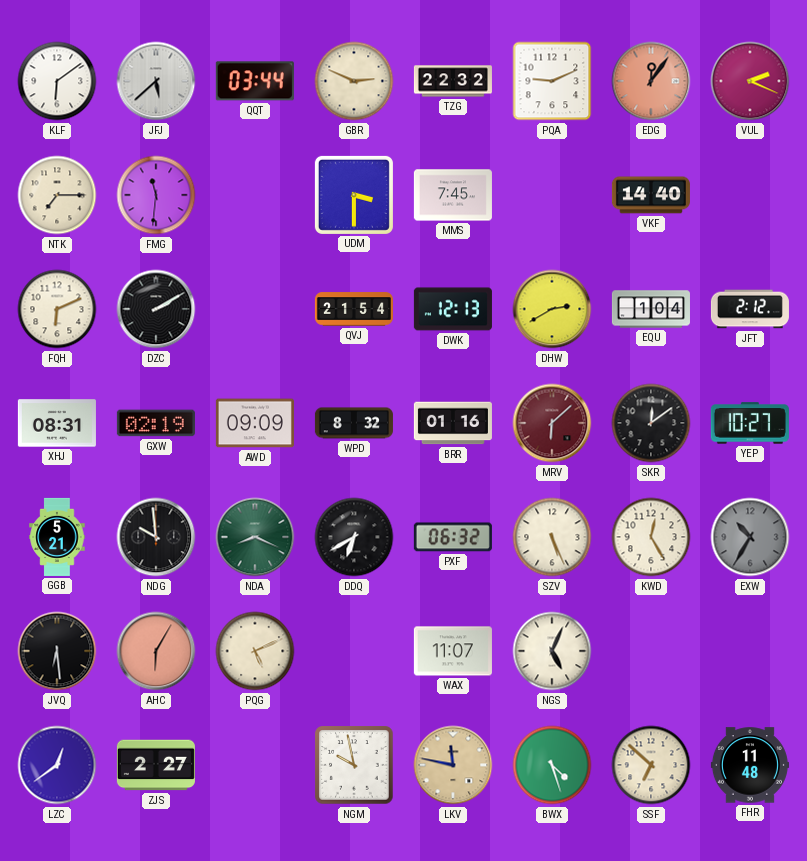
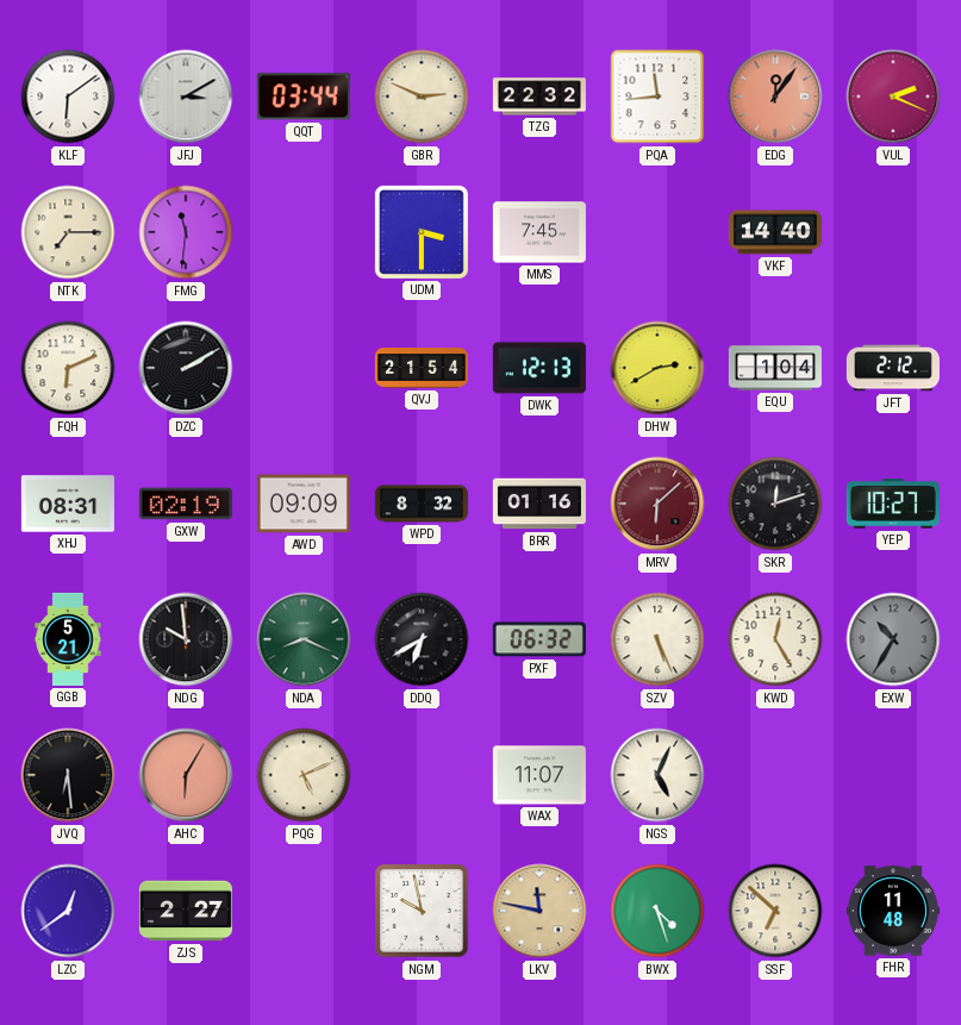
JFJ: 5:38 -> 3:10 (186, 96)
PQA: 9:11 -> 11:44 (657, 96)
SKR: 12:09 -> 12:12 (775, 504)
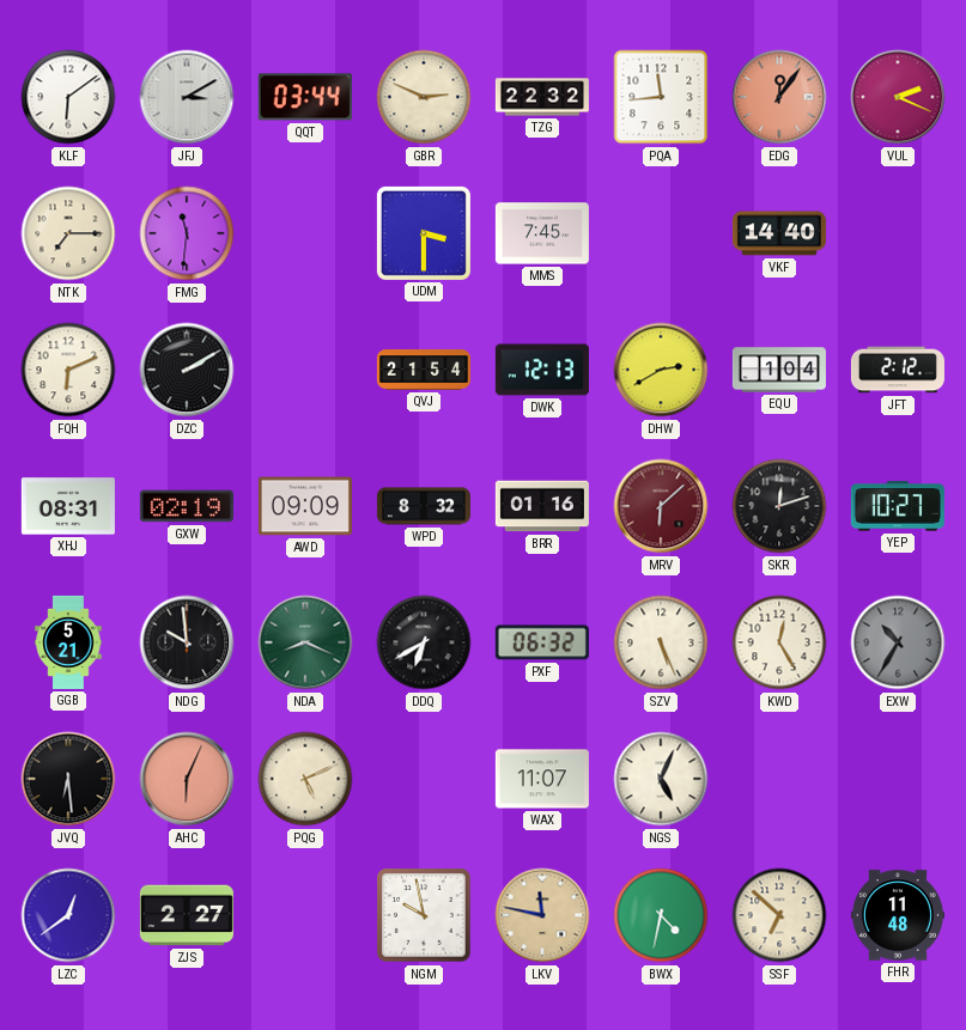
AHC: 6:05 -> 6:04 (187, 779)
BWX: 4:27 -> 4:32 (661, 915)
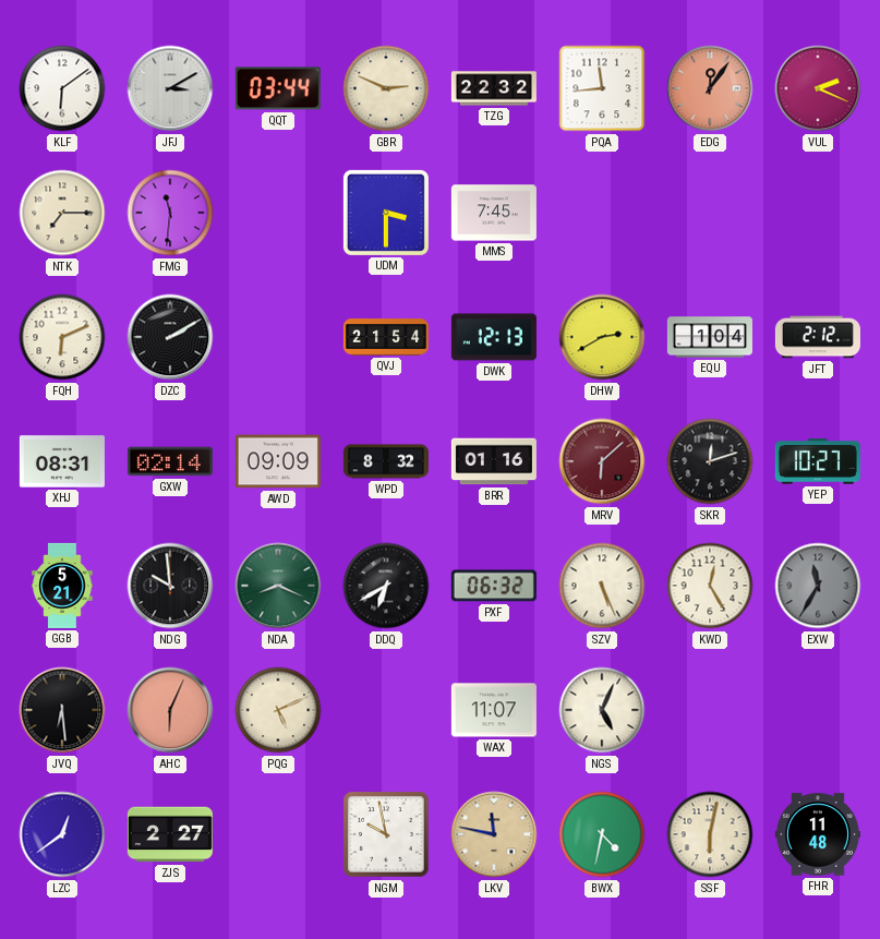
VKF: 14:40 -> none (779, 233)
GXW: 02:19 -> 02:14 (170, 461)
EXW: 10:35 -> 11:35 (818, 586)
SSF: 6:52 -> 6:02 (710, 834)
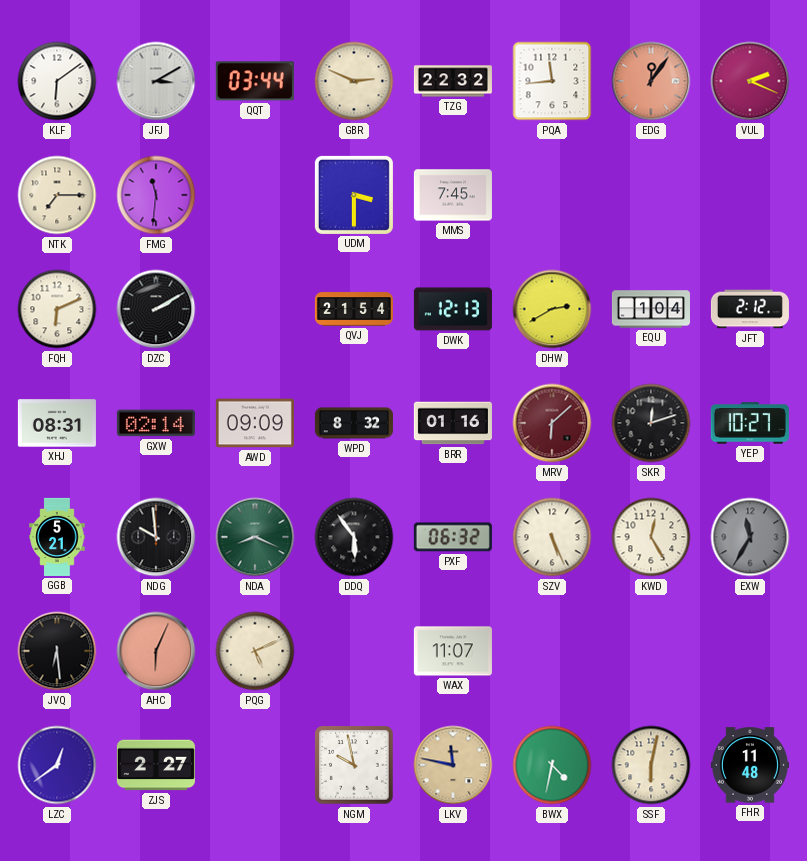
DDQ: 6:40 -> 5:54 (354, 537)
NGS: 5:04 -> none (602, 710)
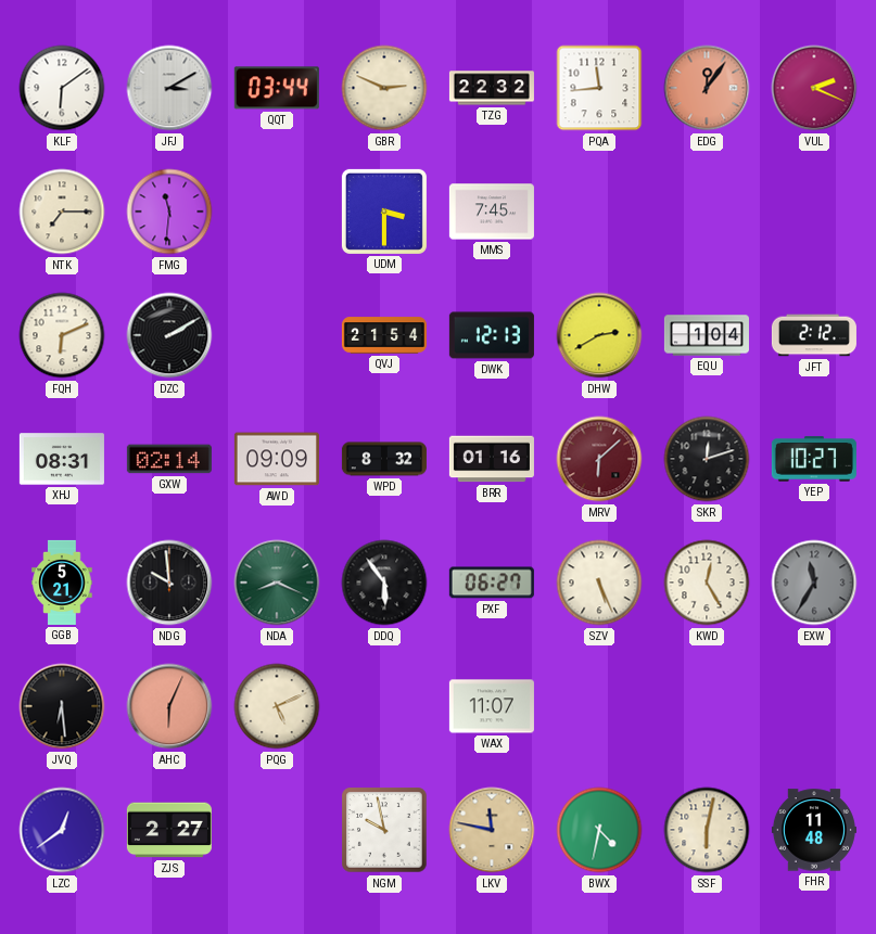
PXF: 06:32 -> 06:27 (492, 583)
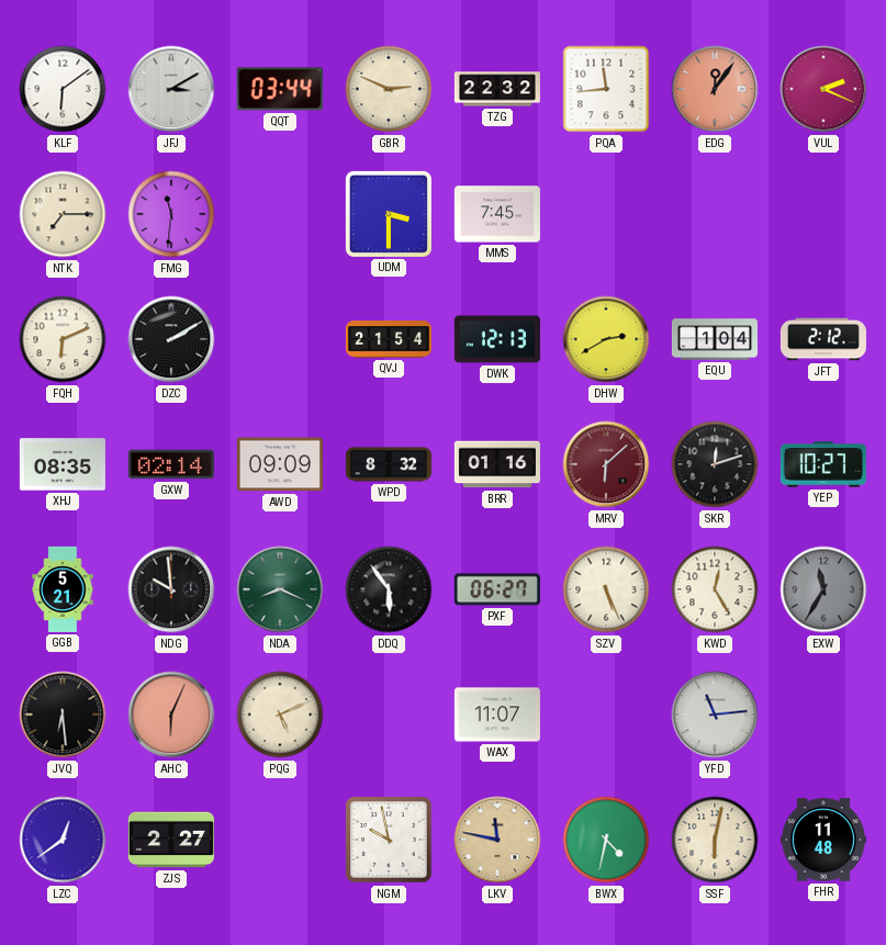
XHJ: 08:31 -> 08:35 (63, 464)
YFD: none -> 11:14 (715, 715)
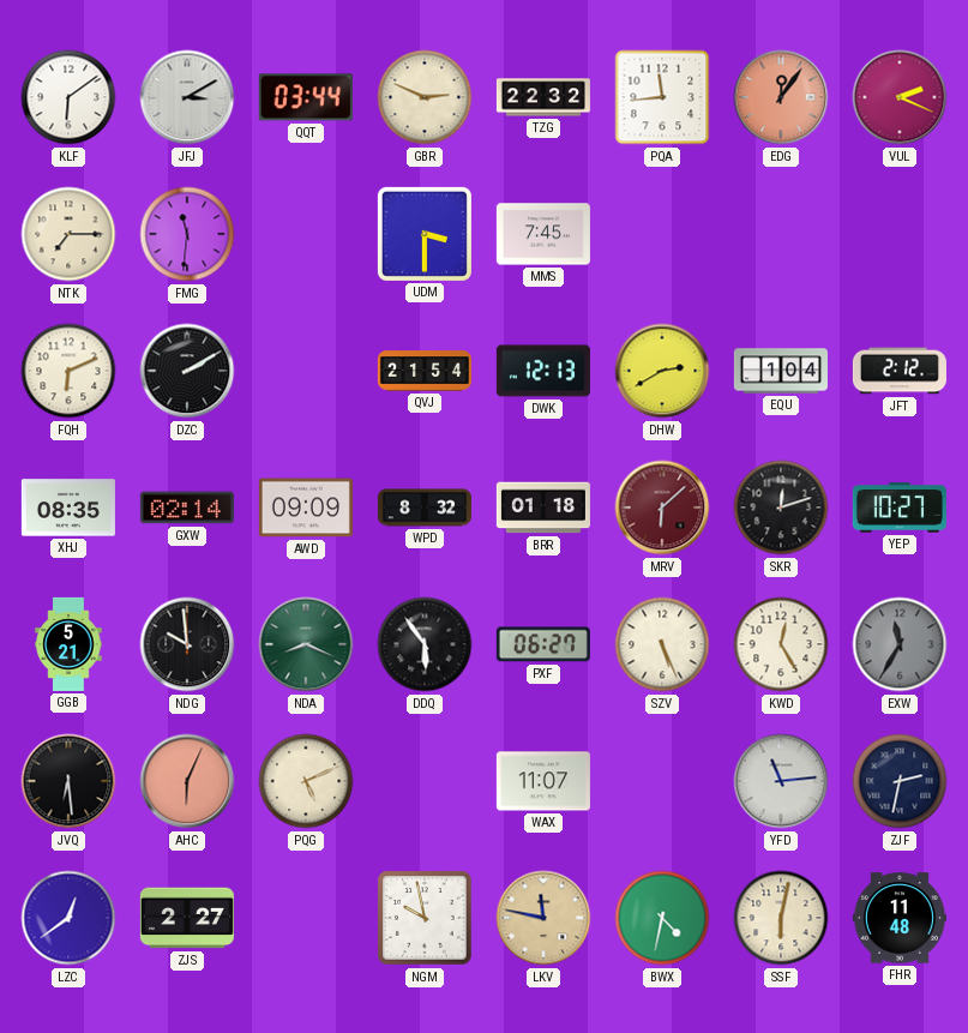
BRR: 01:16 -> 01:18 (543, 508)
ZJF: none -> 2:32 (900, 781)
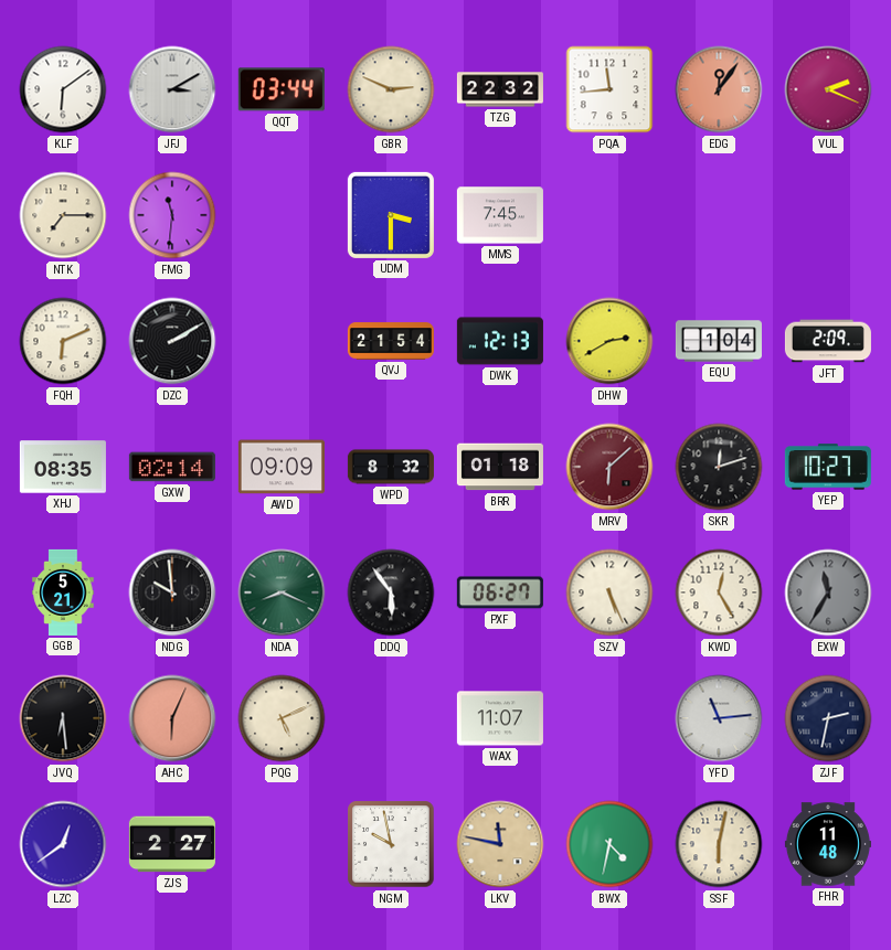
JFT: 2:12 -> 2:09 (828, 341)
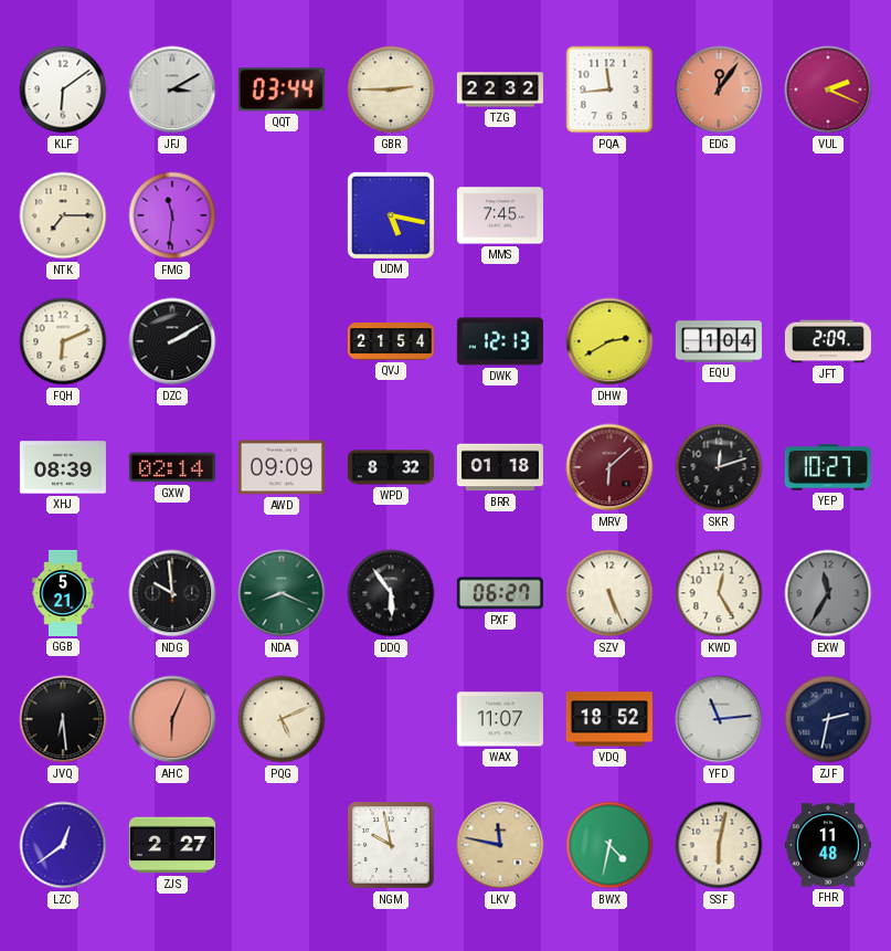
GBR: 2:49 -> 2:45 (391, 89)
UDM: 3:30 -> 5:17 (391, 215)
XHJ: 08:35 -> 08:39 (63, 467)
VDQ: none -> 18:52 (609, 719)
